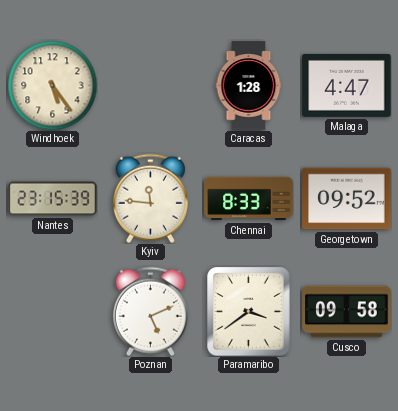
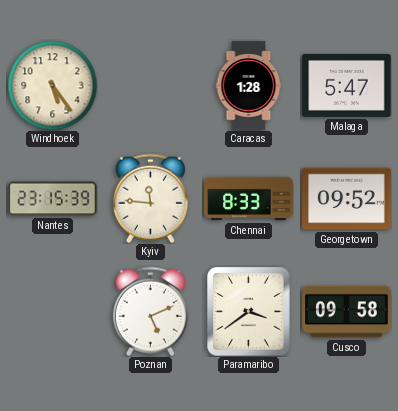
Malaga: 4:47 -> 5:47 (347, 85)
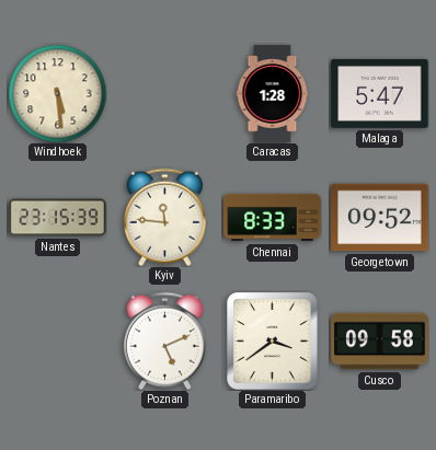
Windhoek: 5:24 -> 5:29 (57, 93)
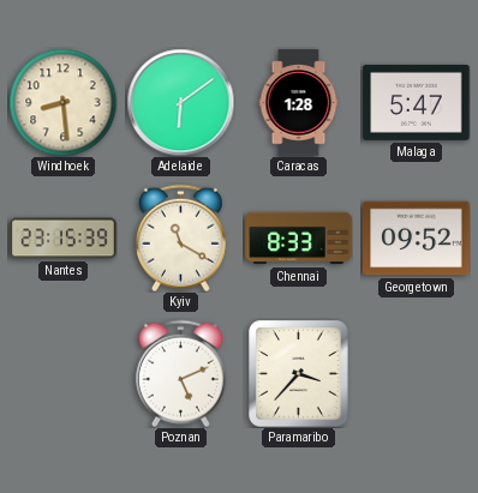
Windhoek: 5:29 -> 8:29 (62, 102)
Adelaide: none -> 6:09 (180, 102)
Kyiv: 11:46 -> 11:20 (180, 238)
Paramaribo: 3:39 -> 3:37 (299, 374)
Cusco: 09:58 -> none (380, 342)
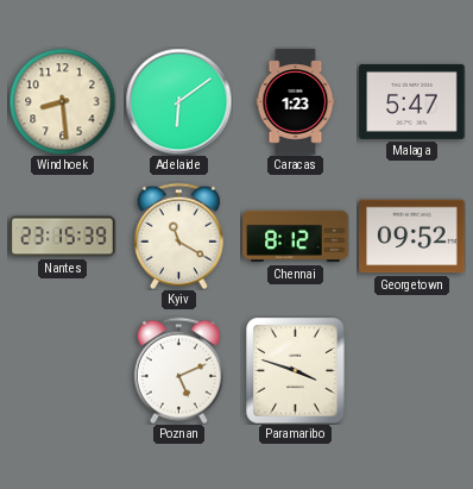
Caracas: 1:28 -> 1:23 (296, 102)
Chennai: 8:33 -> 8:12 (296, 237)
Paramaribo: 3:37 -> 3:48 (296, 371)
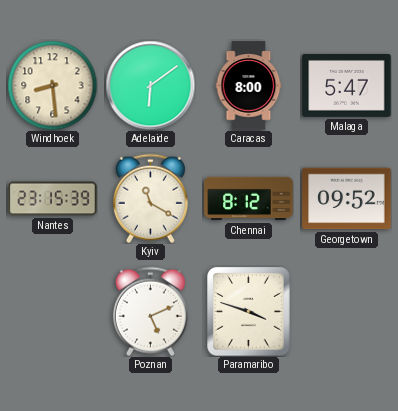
Caracas: 1:23 -> 8:00 (249, 86)
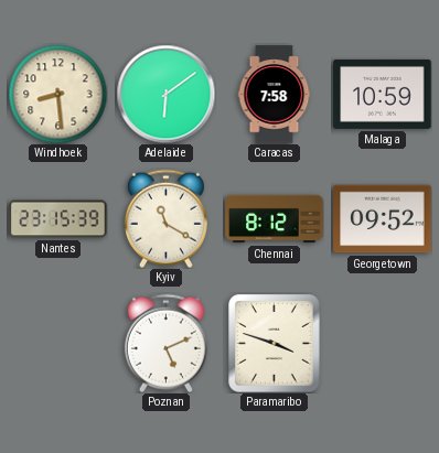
Caracas: 8:00 -> 7:58 (275, 95)
Malaga: 5:47 -> 10:59 (383, 94)
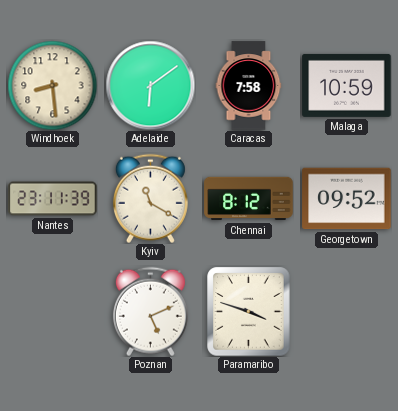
Nantes: 23:15 -> 23:11 (53, 199)
